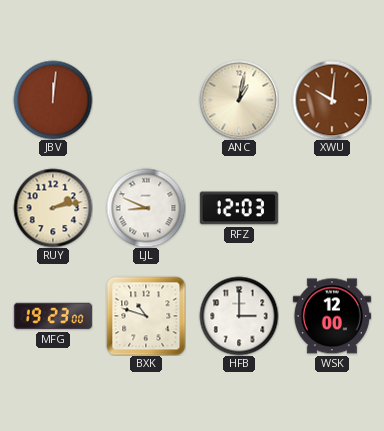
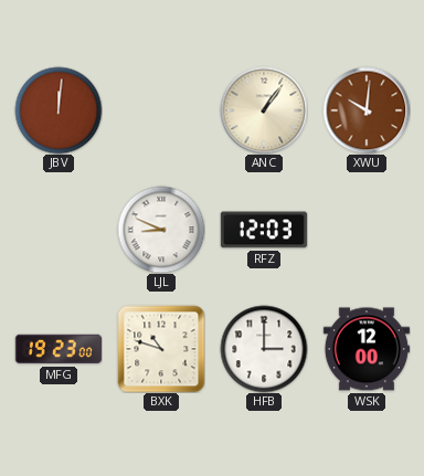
ANC: 1:02 -> 1:06 (264, 110)
RUY: 2:13 -> none (53, 208)
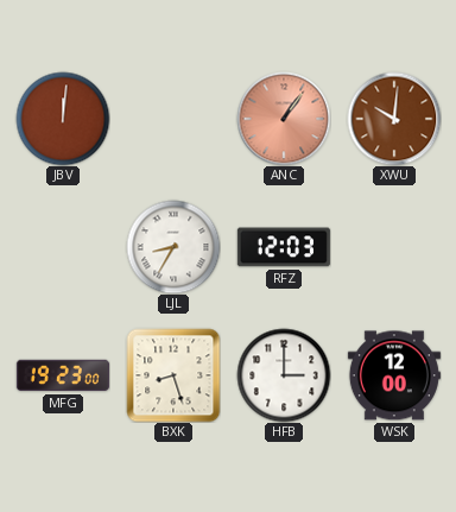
ANC dial: cream -> salmon (284, 119)
LJL: 8:49 -> 8:35 (173, 247)
BXK: 10:48 -> 8:27 (173, 375)
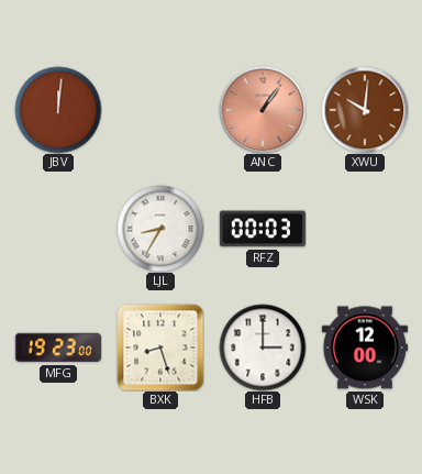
RFZ: 12:03 -> 00:03 (263, 229)
